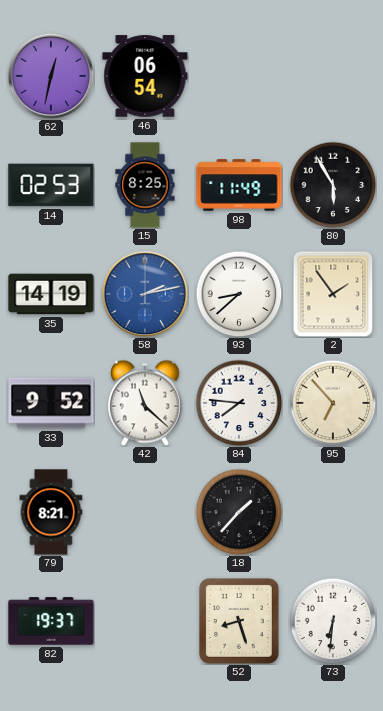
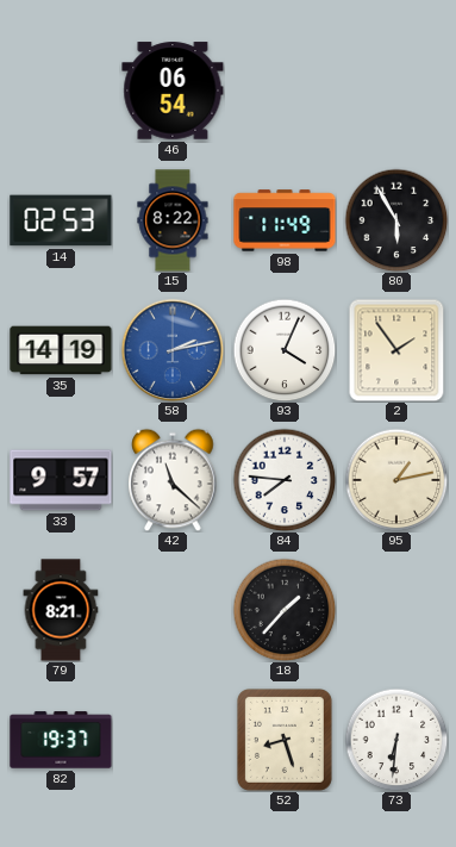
62: 12:32 -> none (51, 76)
15: 8:25 -> 8:22 (173, 220)
93: 8:38 -> 4:04 (285, 350)
33: 9:52 -> 9:57 (61, 480)
95: 6:53 -> 1:13 (396, 480)
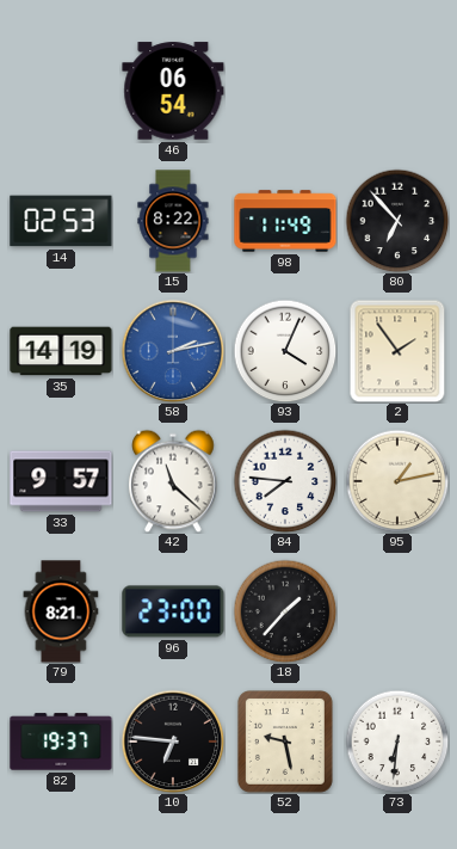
80: 5:55 -> 6:53 (397, 221)
96: none -> 23:00 (173, 611)
10: none -> 6:46 (173, 742)
52: 8:27 -> 9:28 (285, 742)
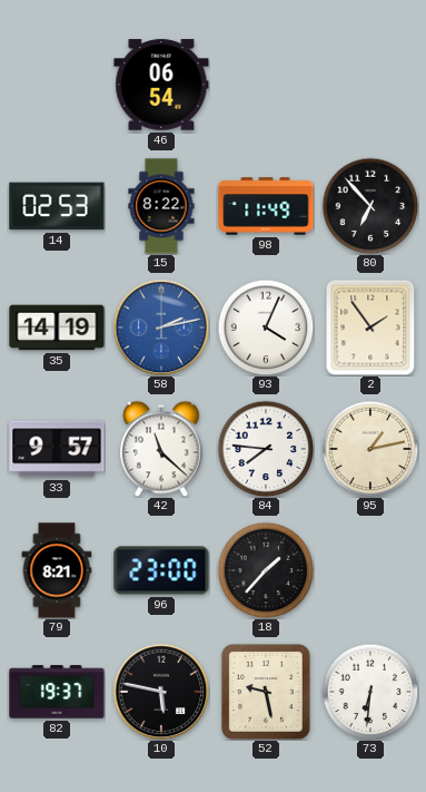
10: 6:46 -> 5:47 (161, 692)
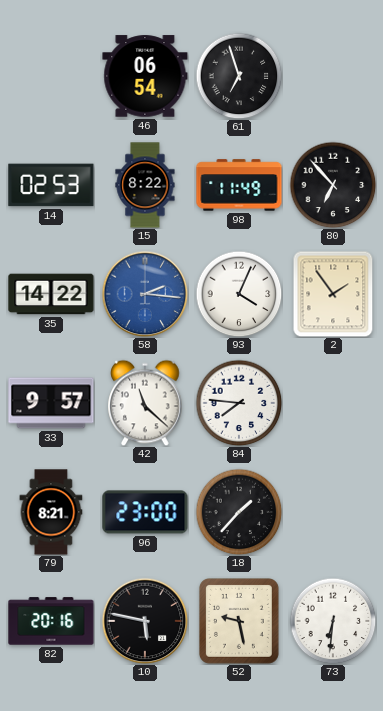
61: none -> 6:57 (239, 76)
35: 14:19 -> 14:22 (51, 294)
58: 2:13 -> 2:16 (145, 294)
95: 1:13 -> none (370, 449)
82: 19:37 -> 20:16 (51, 621)
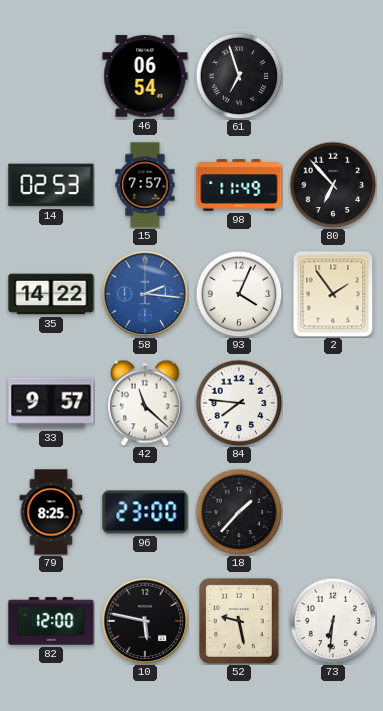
15: 8:22 -> 7:57 (145, 185)
79: 8:21 -> 8:25 (51, 512)
82: 20:16 -> 12:00 (51, 621)
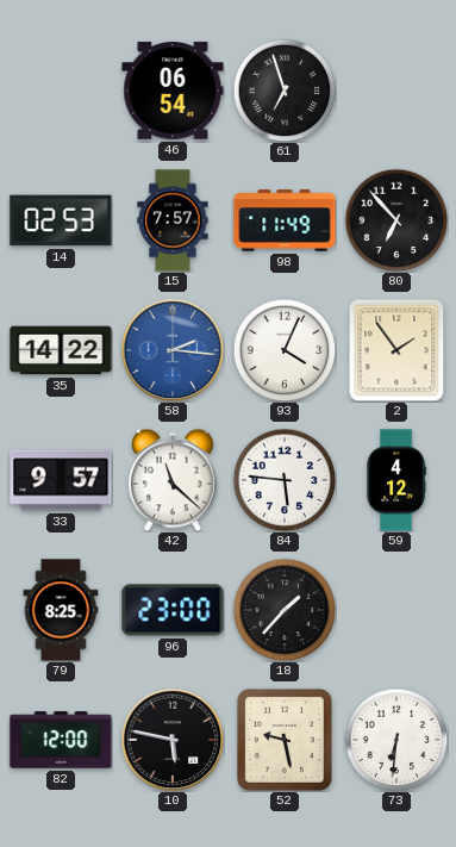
84: 7:46 -> 5:46 (285, 480)
59: none -> 4:12 (396, 480)
